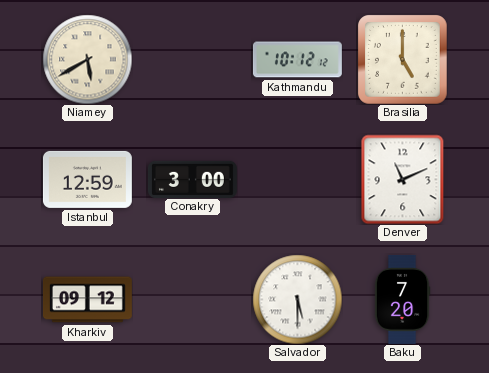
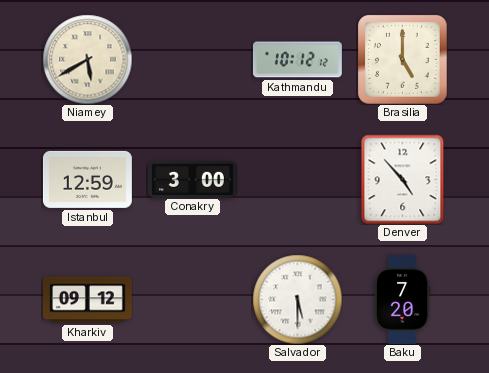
Denver: 11:11 -> 4:53 (403, 179)
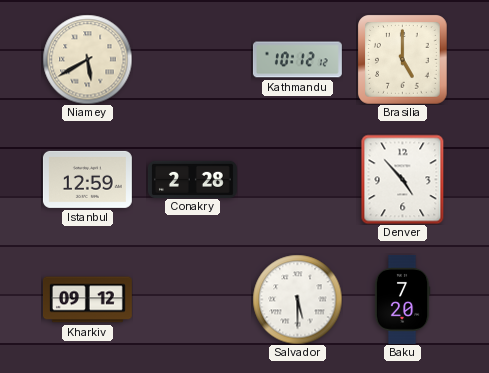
Conakry: 3:00 -> 2:28 (192, 179)
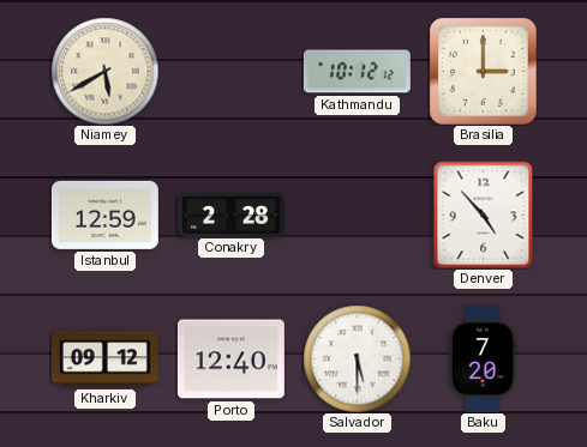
Brasilia: 5:00 -> 3:00 (484, 72)
Porto: none -> 12:40 (230, 360)
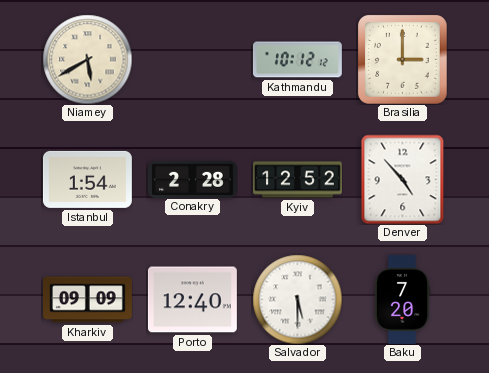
Istanbul: 12:59 -> 1:54 (87, 179)
Kyiv: none -> 12:52 (297, 180)
Kharkiv: 09:12 -> 09:09 (87, 300)
